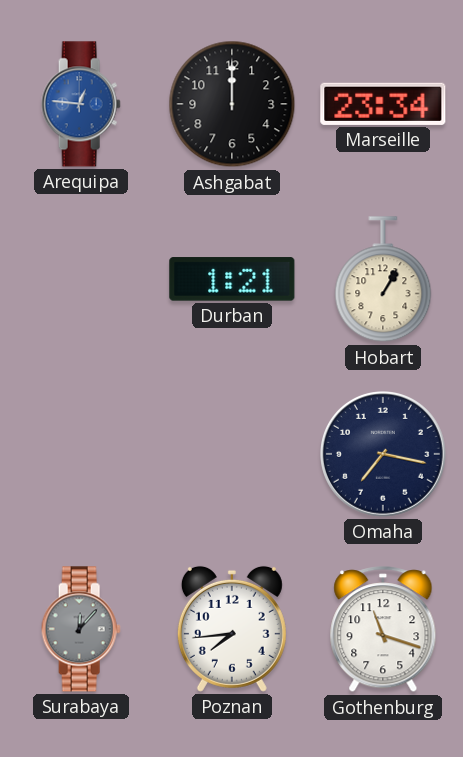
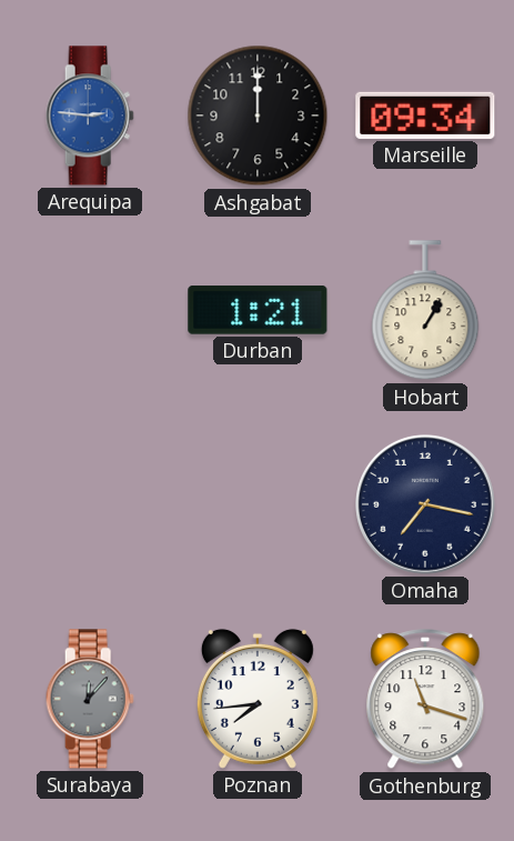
Arequipa: 12:46 -> 2:46 (90, 116)
Marseille: 23:34 -> 09:34 (425, 116)
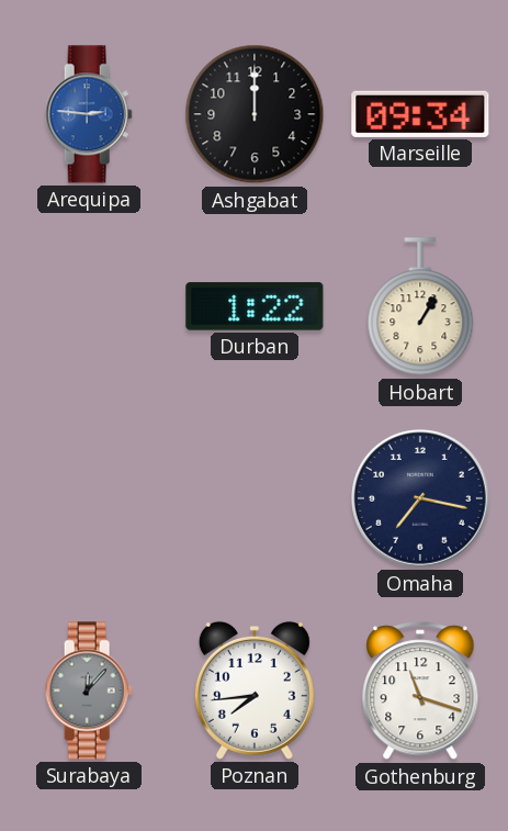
Durban: 1:21 -> 1:22 (255, 306)
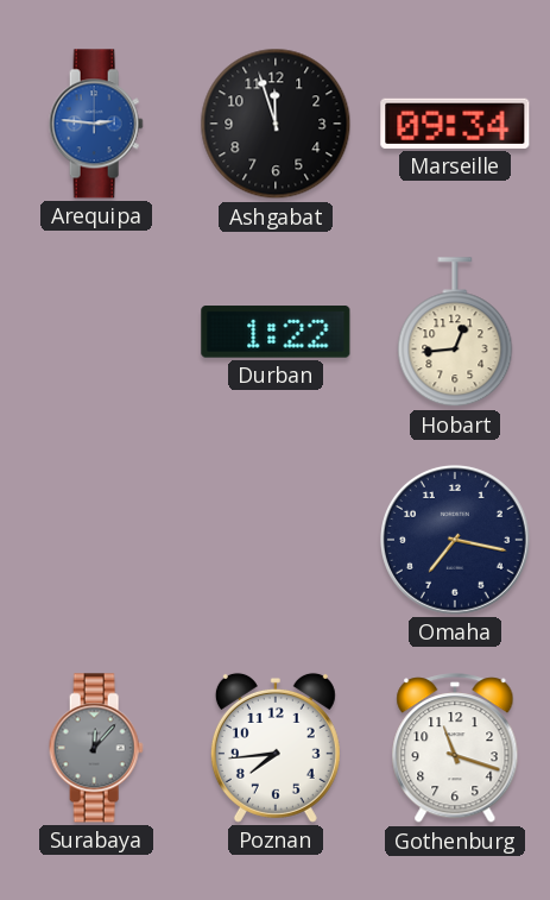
Ashgabat: 12:00 -> 11:57 (276, 124)
Hobart: 1:05 -> 12:44 (455, 333)
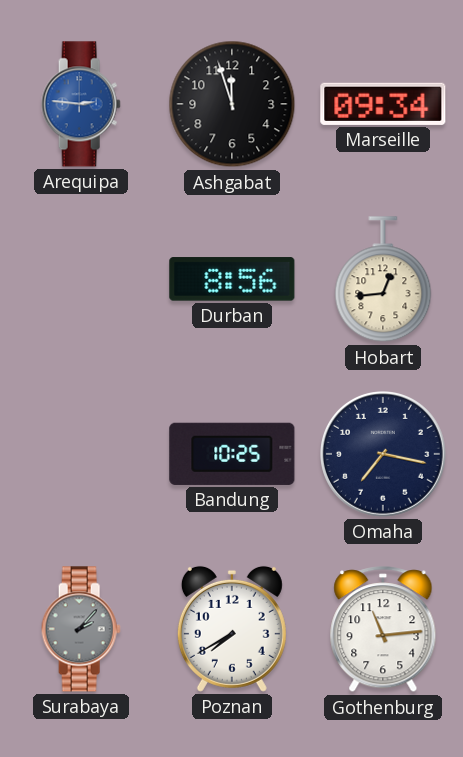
Durban: 1:22 -> 8:56 (232, 279)
Bandung: none -> 10:25 (232, 454)
Surabaya: 12:07 -> 2:07 (81, 629)
Poznan: 7:44 -> 7:40 (232, 629)
Gothenburg: 11:18 -> 11:14 (383, 630)
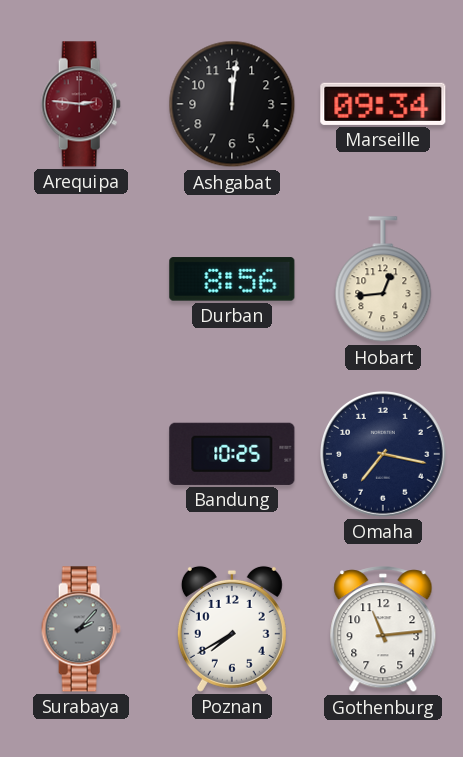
Arequipa dial: blue -> burgundy (81, 104)
Ashgabat: 11:57 -> 12:01 (232, 104)
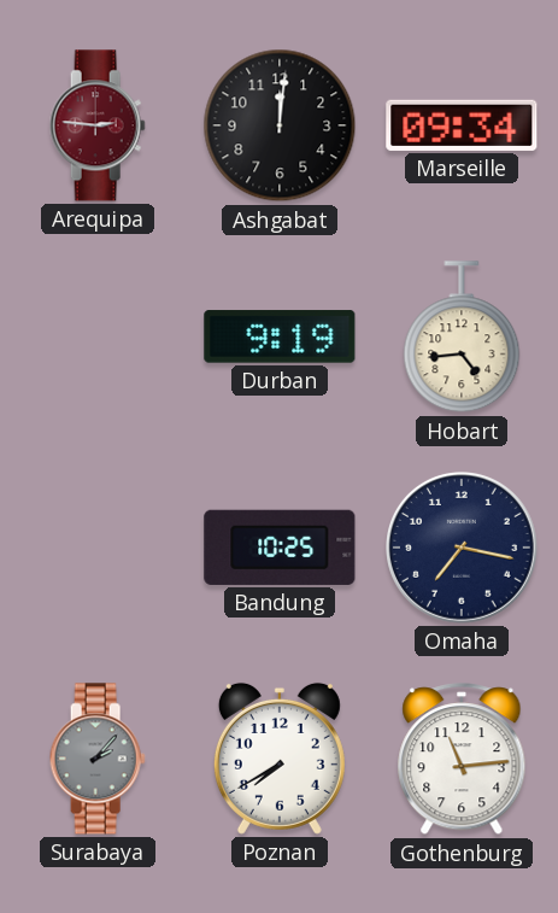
Durban: 8:56 -> 9:19 (280, 336)
Hobart: 12:44 -> 4:44 (462, 338)
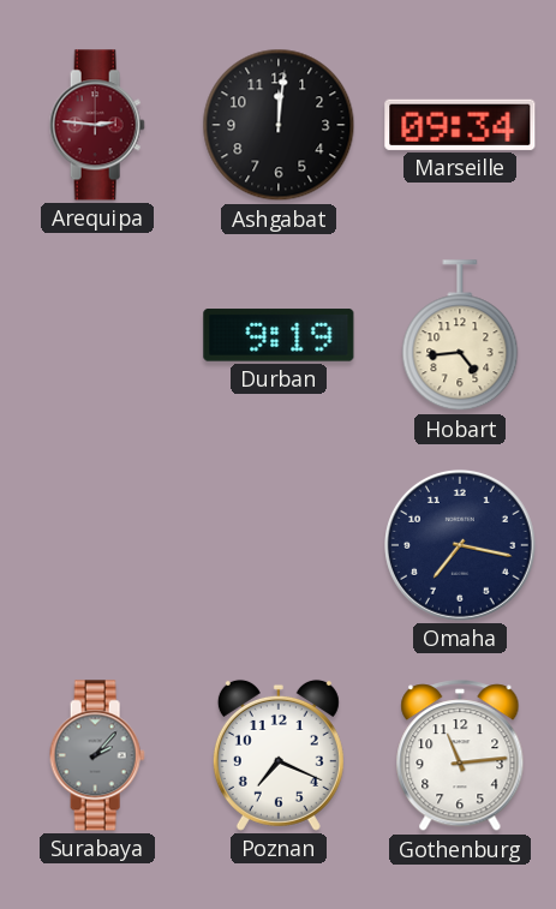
Bandung: 10:25 -> none (280, 548)
Poznan: 7:40 -> 7:19 (279, 755)
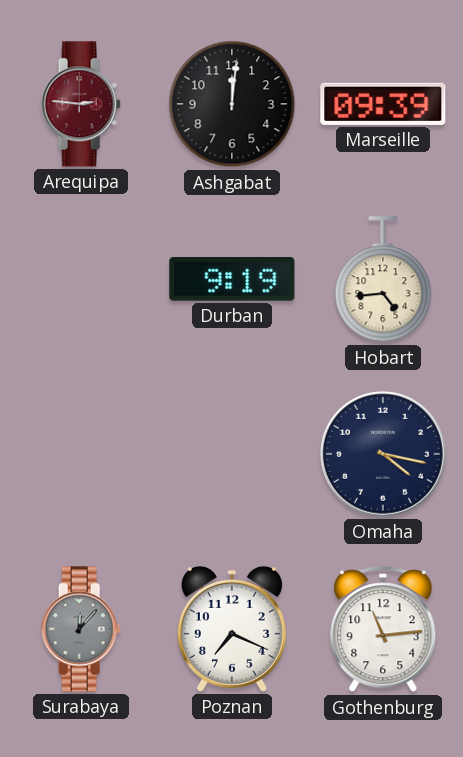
Marseille: 09:34 -> 09:39 (383, 104)
Omaha: 7:17 -> 4:17 (384, 455)
Surabaya: 2:07 -> 12:07 (81, 629)
